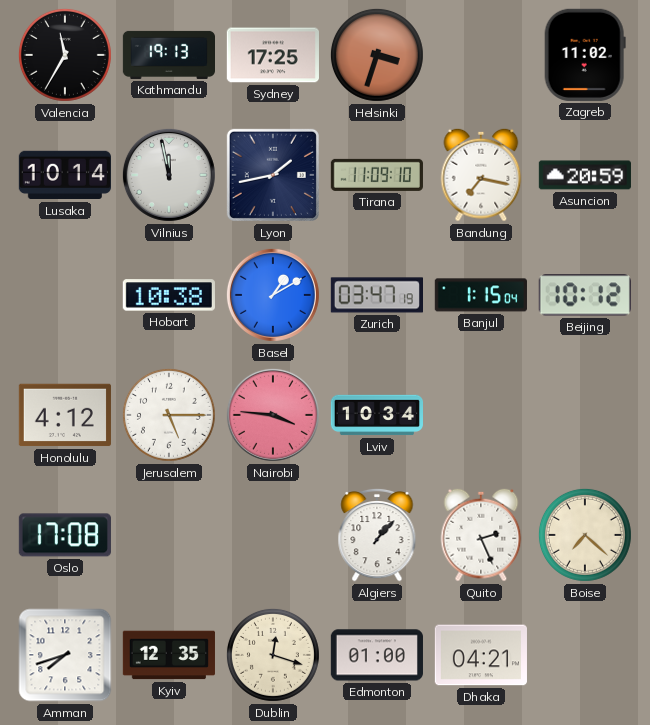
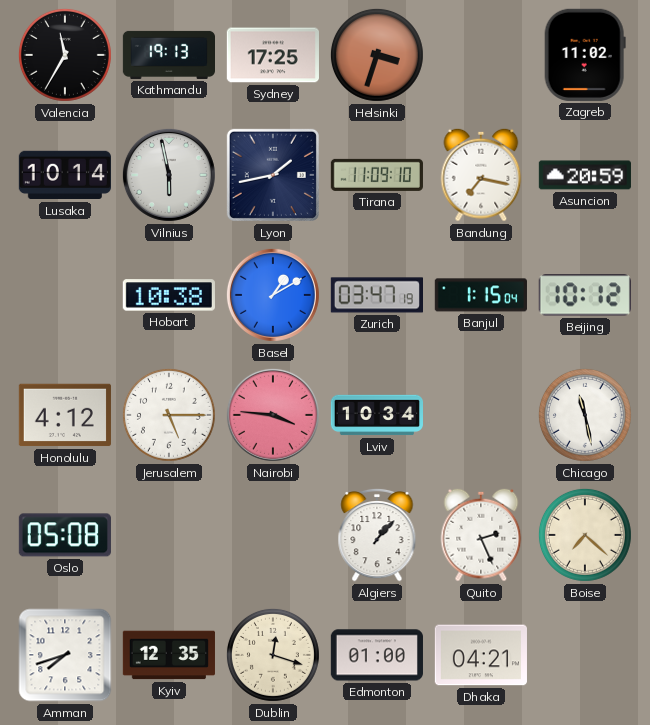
Vilnius: 11:58 -> 5:58 (169, 175)
Chicago: none -> 11:28 (585, 415)
Oslo: 17:08 -> 05:08 (65, 535)
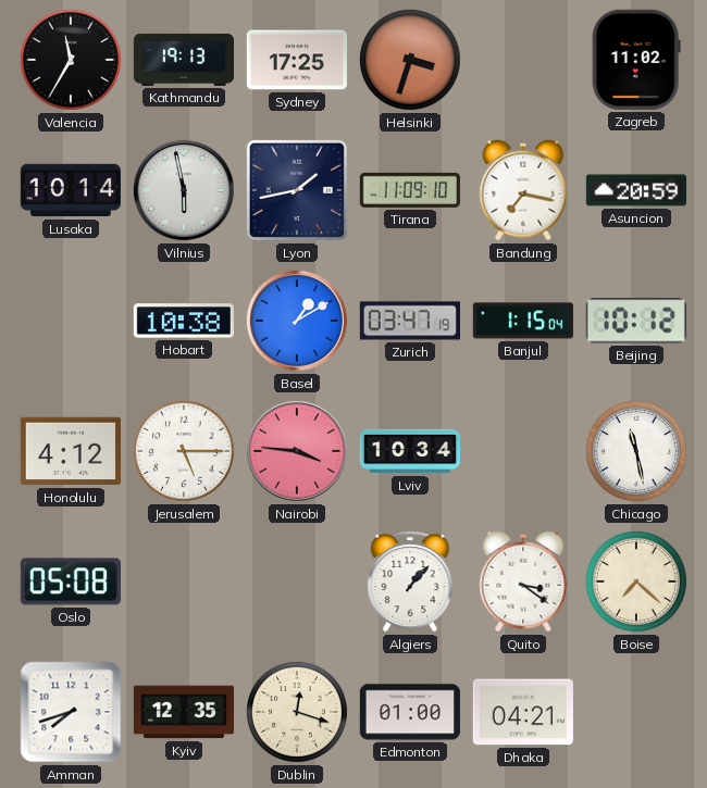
Quito: 2:26 -> 3:21 (523, 581)
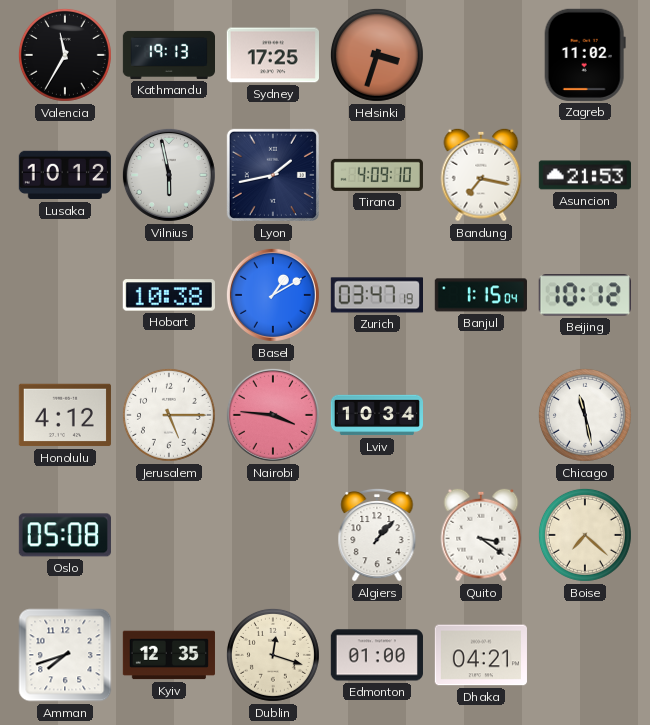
Lusaka: 10:14 -> 10:12 (65, 175)
Tirana: 11:09 -> 4:09 (377, 175)
Asuncion: 20:59 -> 21:53 (585, 175)
